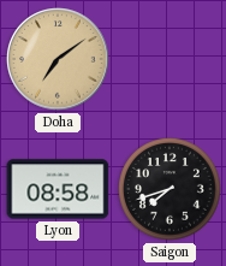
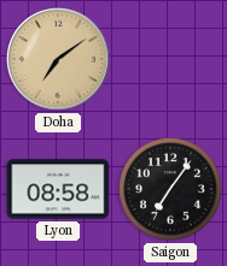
Saigon: 7:42 -> 7:06 (171, 190)
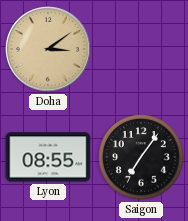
Doha: 7:09 -> 3:09 (48, 49)
Lyon: 08:58 -> 08:55 (48, 157)
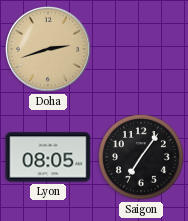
Doha: 3:09 -> 2:42 (48, 49)
Lyon: 08:55 -> 08:05 (48, 157)
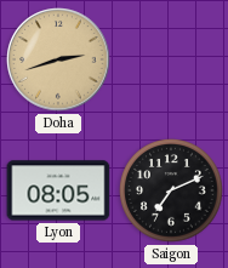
Saigon: 7:06 -> 7:11 (172, 192)
